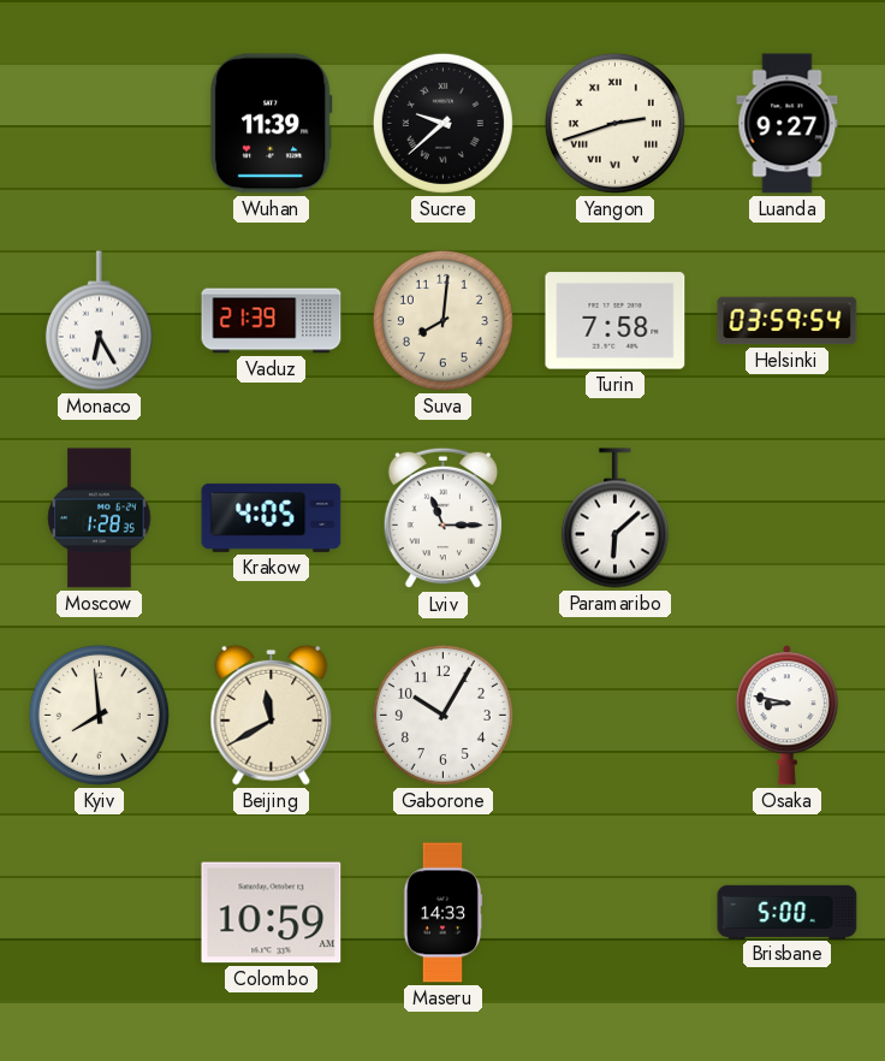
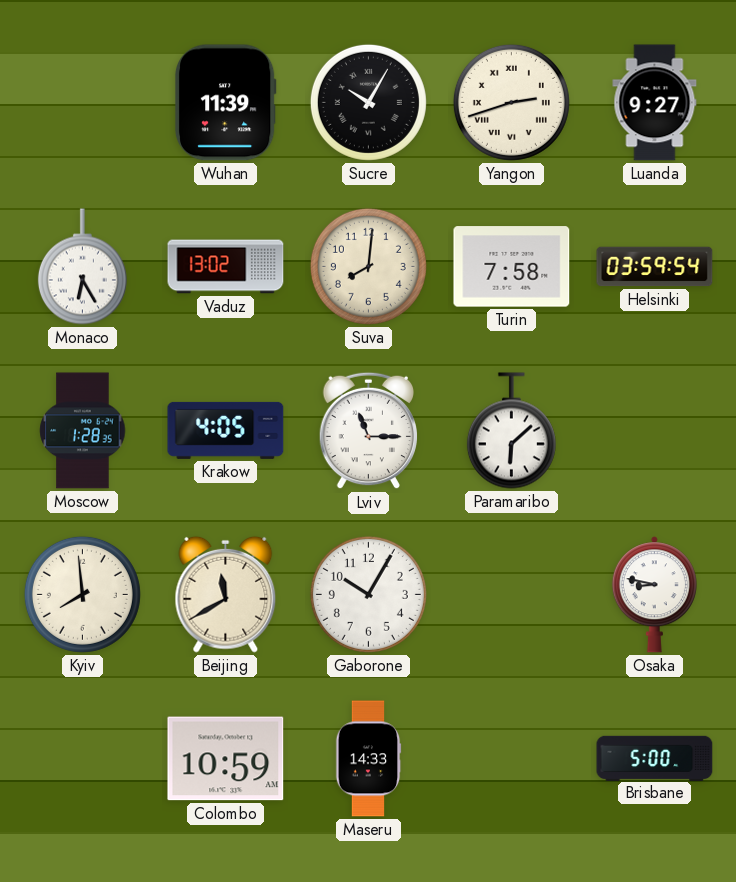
Sucre: 9:38 -> 10:05 (368, 102)
Vaduz: 21:39 -> 13:02 (226, 267)
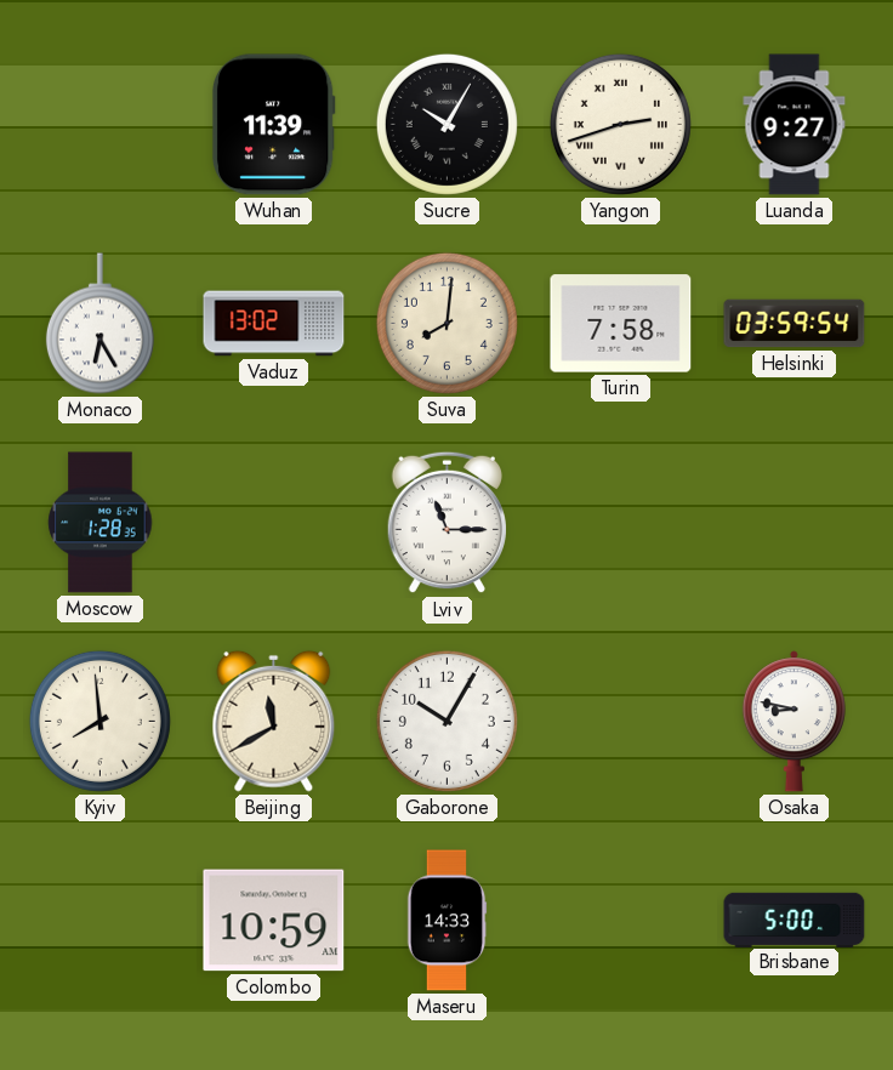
Krakow: 4:05 -> none (226, 430)
Paramaribo: 6:08 -> none (511, 431)
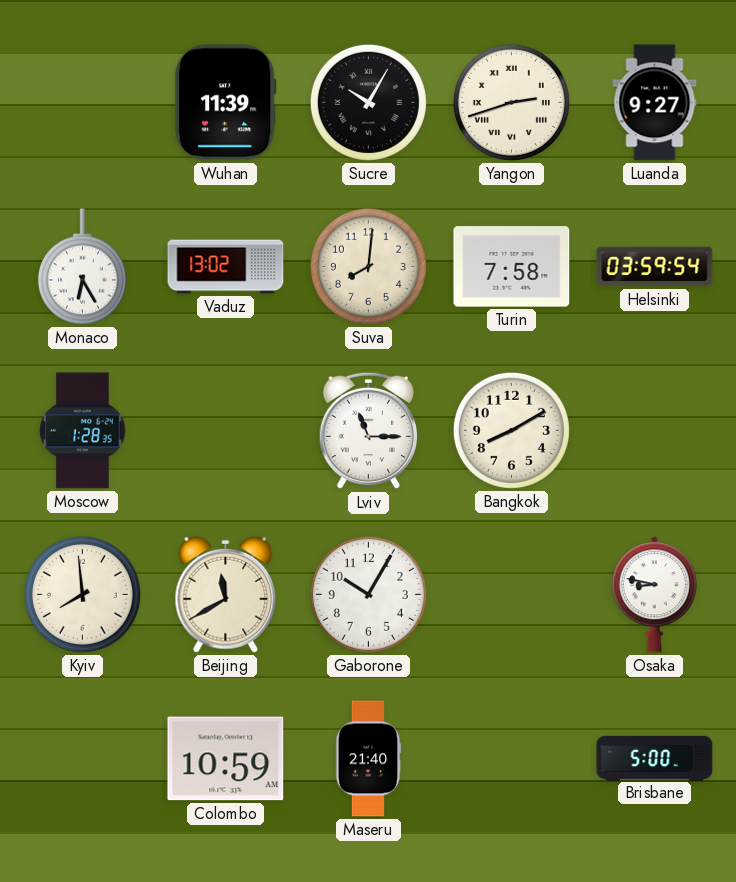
Bangkok: none -> 8:10 (511, 430)
Maseru: 14:33 -> 21:40 (368, 759)
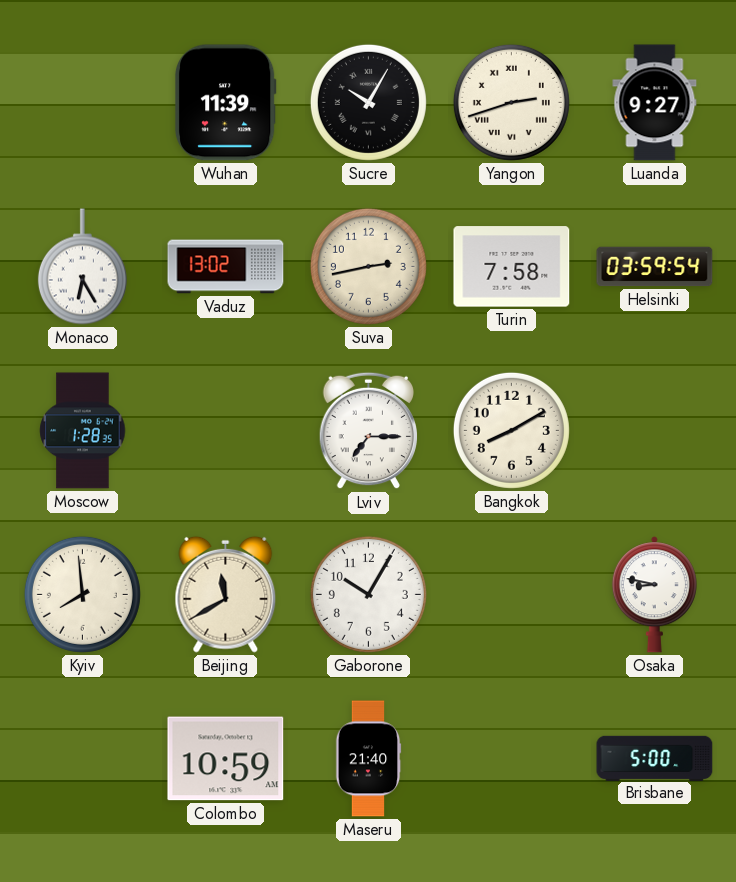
Suva: 8:01 -> 2:43 (368, 266)
Lviv: 11:15 -> 7:15 (368, 431)
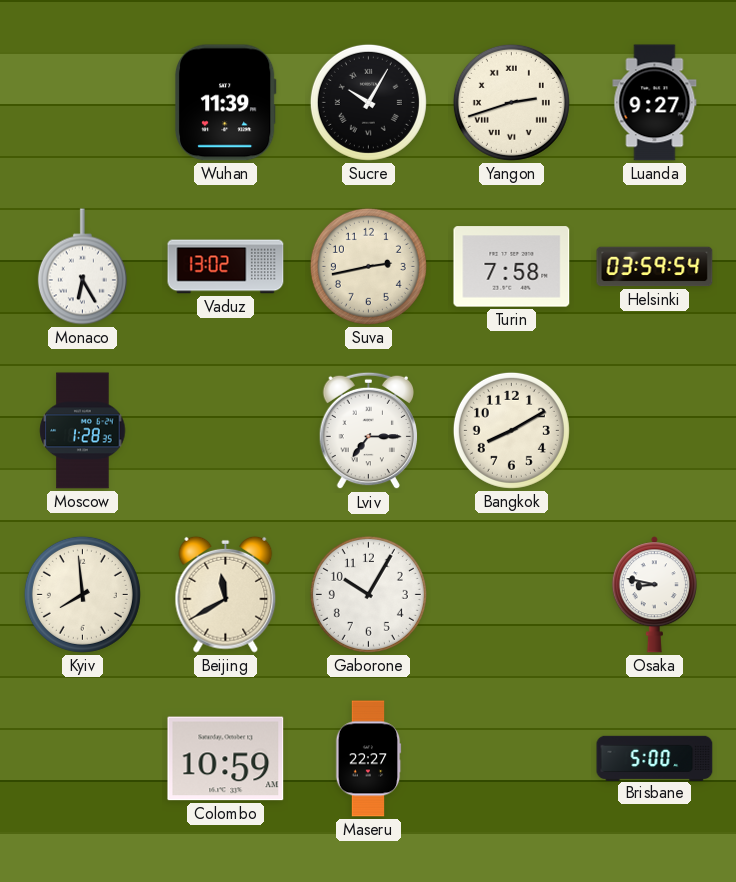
Maseru: 21:40 -> 22:27 (368, 759)
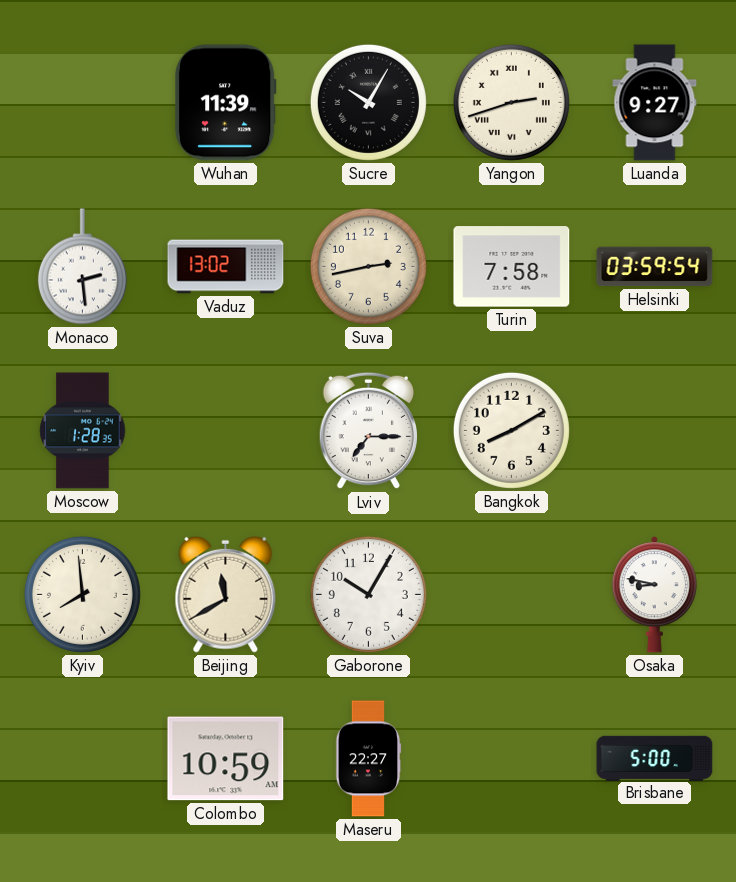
Monaco: 6:25 -> 2:29 (82, 267)
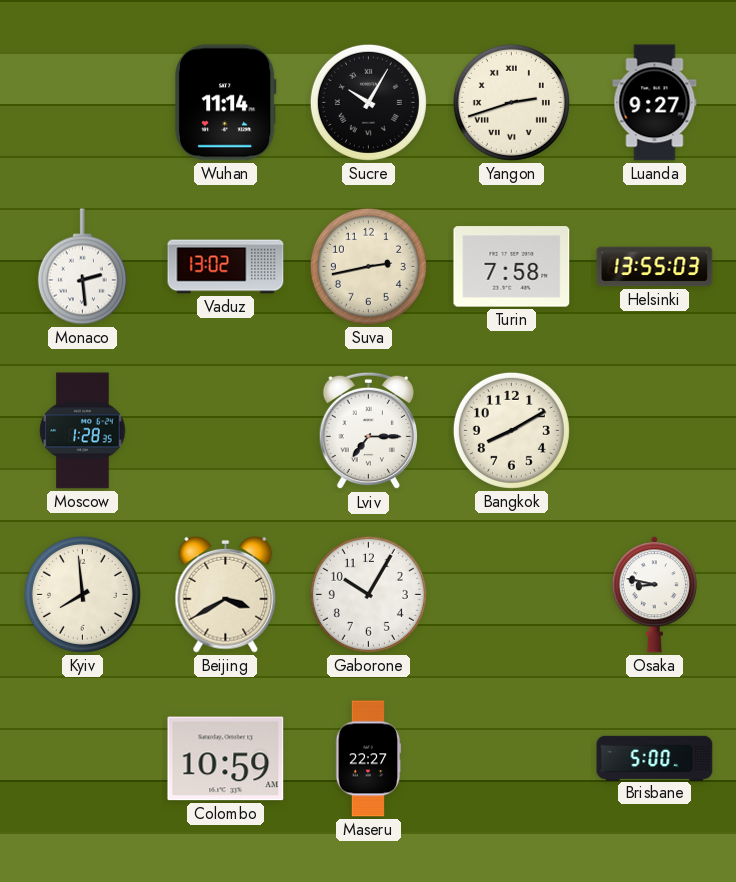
Wuhan: 11:39 -> 11:14 (225, 103)
Helsinki: 03:59 -> 13:55 (655, 267)
Beijing: 11:40 -> 3:40 (226, 594)
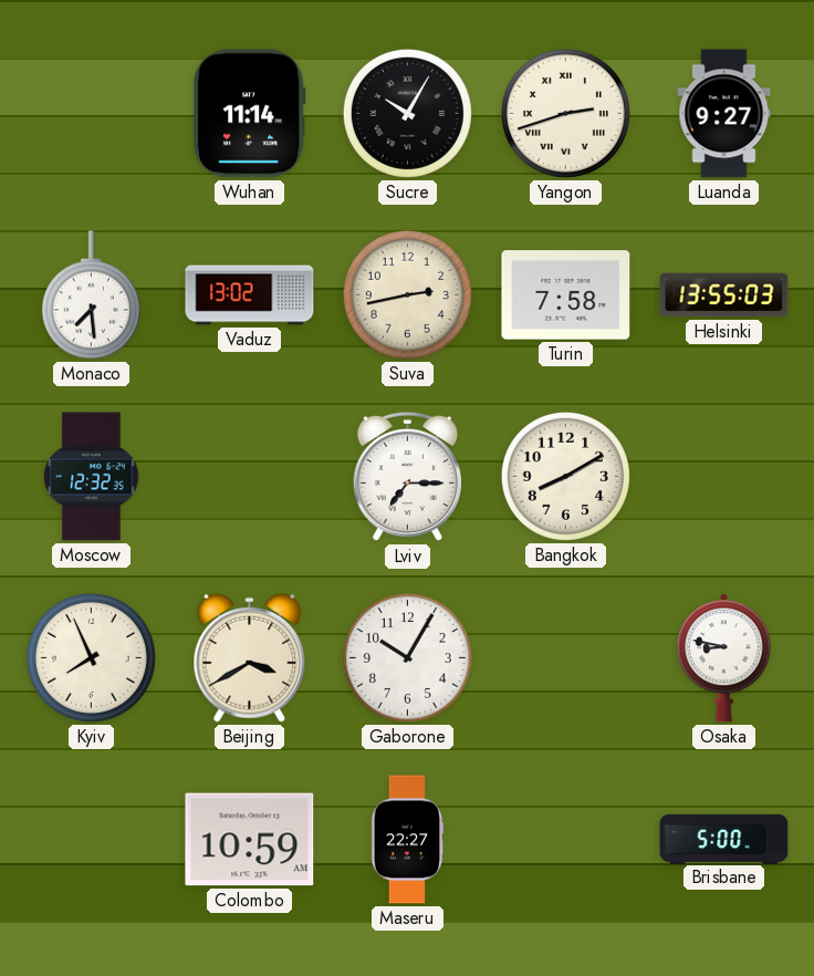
Monaco: 2:29 -> 7:29 (91, 295)
Moscow: 1:28 -> 12:32 (92, 477)
Kyiv: 7:59 -> 7:56 (91, 657)
